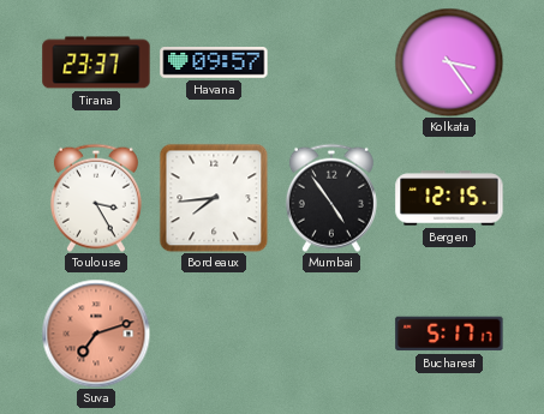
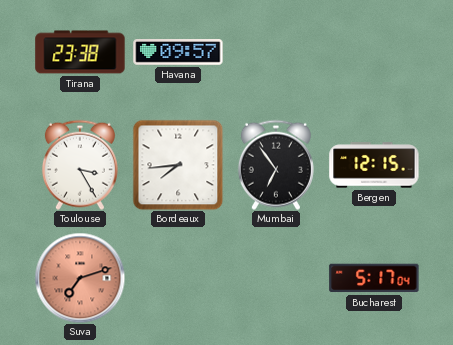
Tirana: 23:37 -> 23:38 (80, 52)
Kolkata: 3:24 -> none (449, 62)
Mumbai: 4:54 -> 6:54 (276, 165)
Bucharest: 5:17:17 -> 5:17:04 (374, 278)
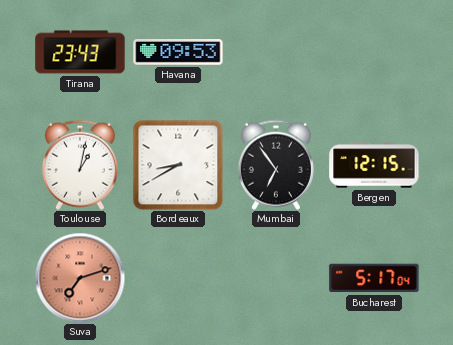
Tirana: 23:38 -> 23:43 (80, 52)
Havana: 09:57 -> 09:53 (178, 52)
Toulouse: 3:25 -> 1:02 (80, 165)
Bordeaux: 7:44 -> 8:40 (178, 165)
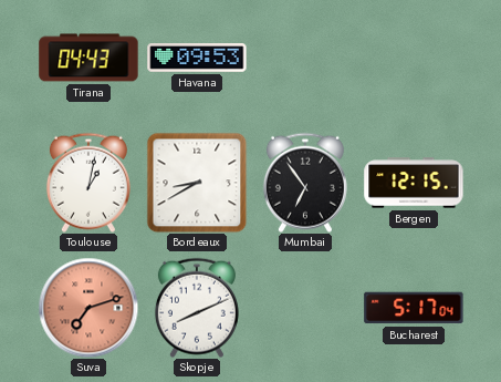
Tirana: 23:43 -> 04:43 (88, 58)
Skopje: none -> 8:11 (197, 308)
